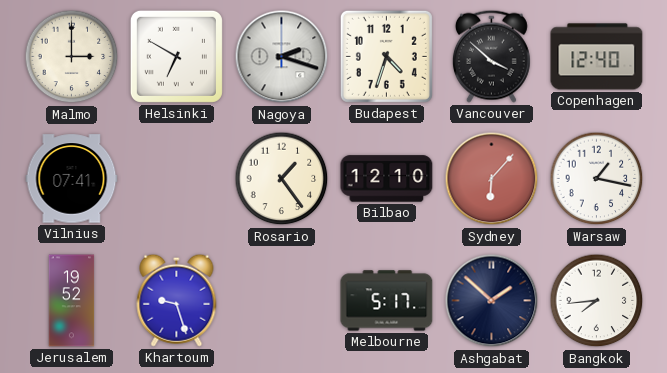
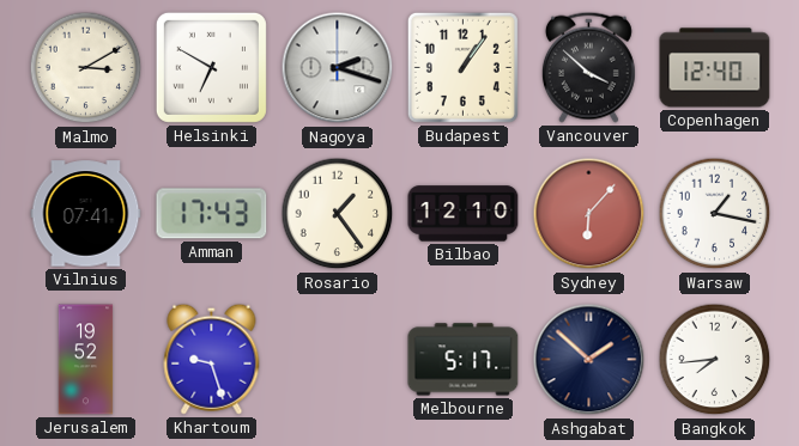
Malmo: 3:00 -> 3:10 (86, 68)
Budapest: 4:33 -> 1:06 (462, 67)
Amman: none -> 17:43 (212, 214)
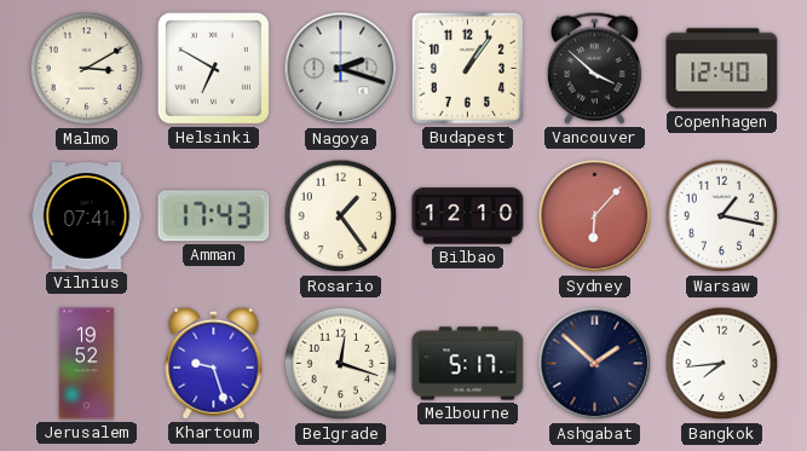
Belgrade: none -> 12:18 (341, 364)
